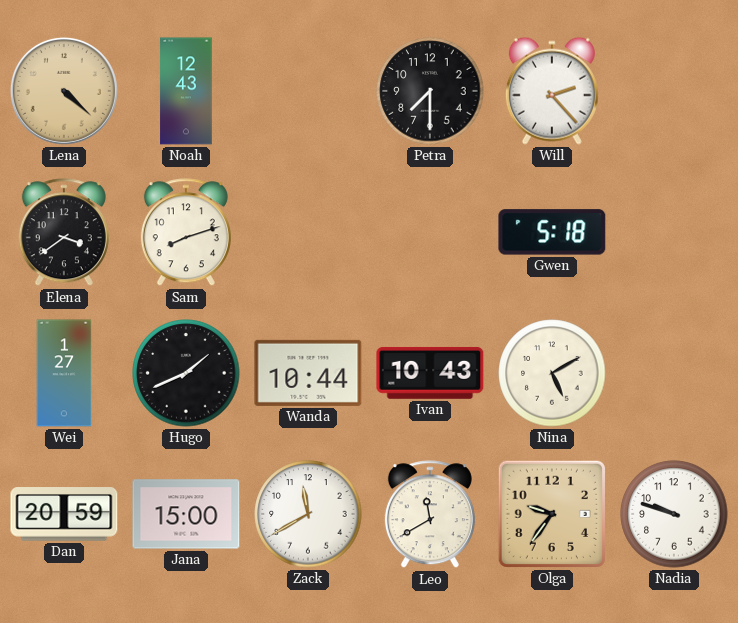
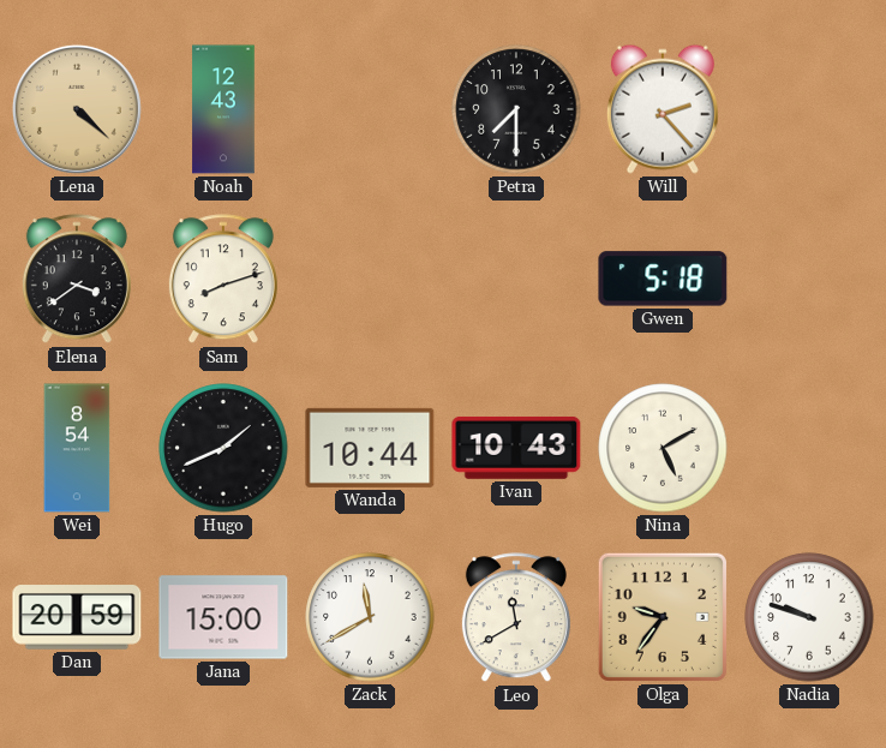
Wei: 1:27 -> 8:54 (77, 448)
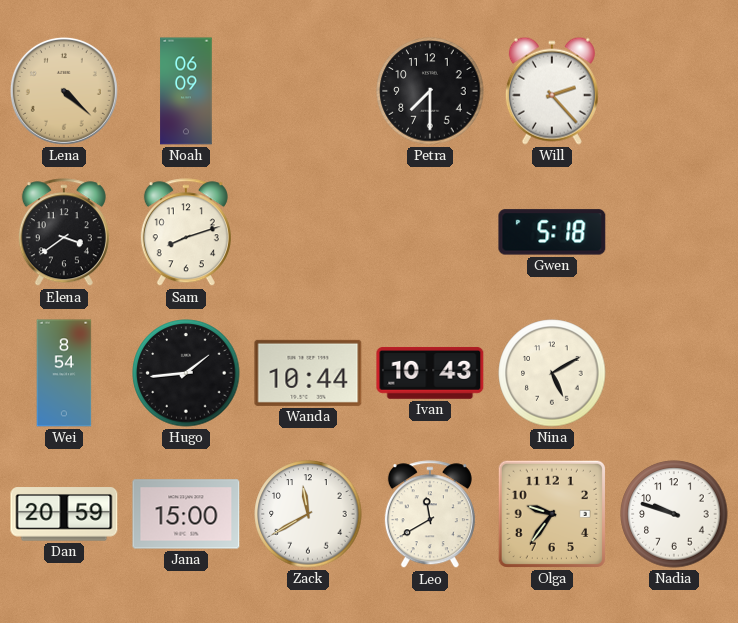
Noah: 12:43 -> 06:09 (186, 91)
Hugo: 1:41 -> 1:44 (186, 373)
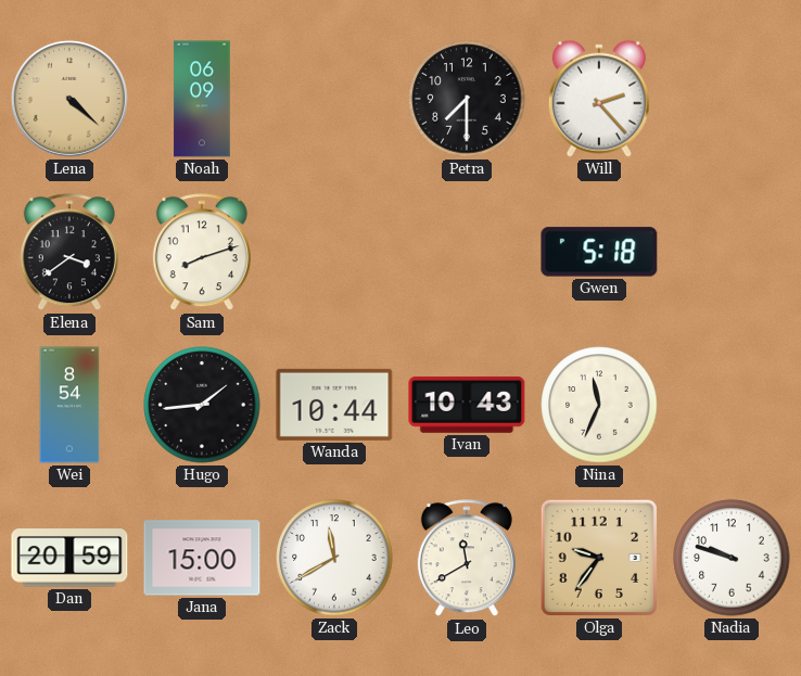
Nina: 5:10 -> 11:34 (599, 405)
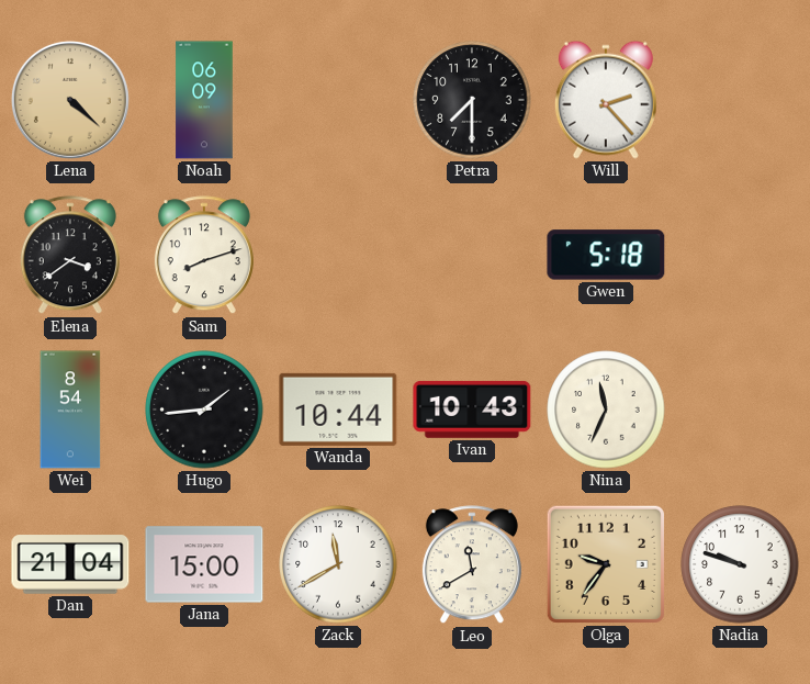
Dan: 20:59 -> 21:04 (70, 564)
